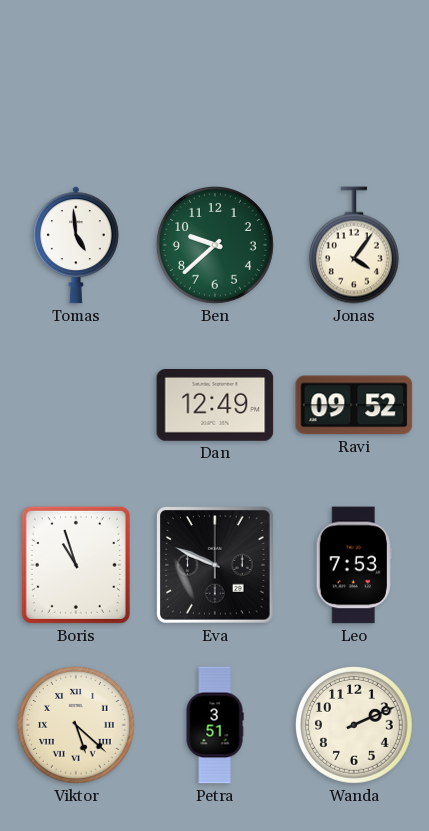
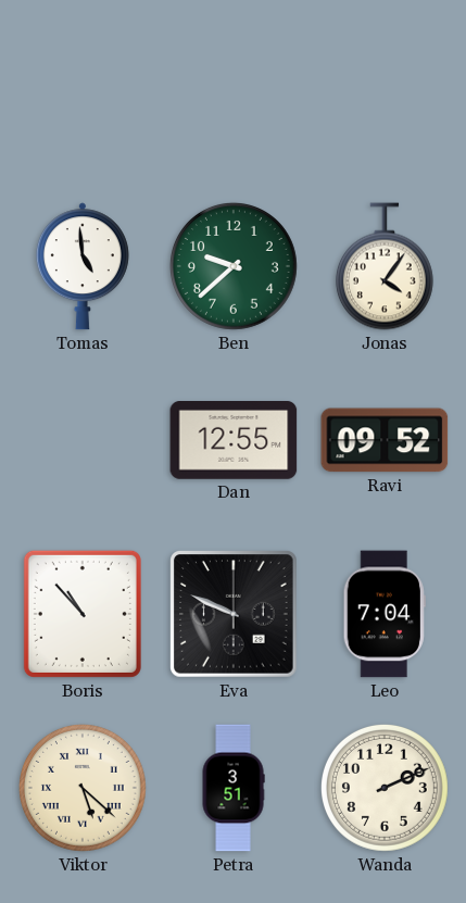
Dan: 12:49 -> 12:55 (234, 441)
Boris: 10:57 -> 10:53 (83, 614)
Leo: 7:53 -> 7:04 (385, 614)
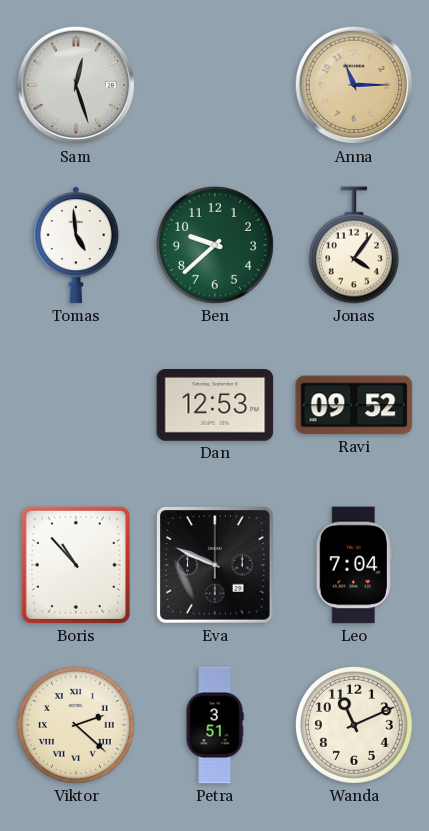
Sam: none -> 12:27 (76, 85)
Anna: none -> 11:15 (354, 85)
Dan: 12:55 -> 12:53 (215, 406)
Viktor: 5:22 -> 2:22 (76, 725)
Wanda: 2:11 -> 11:11 (354, 725)
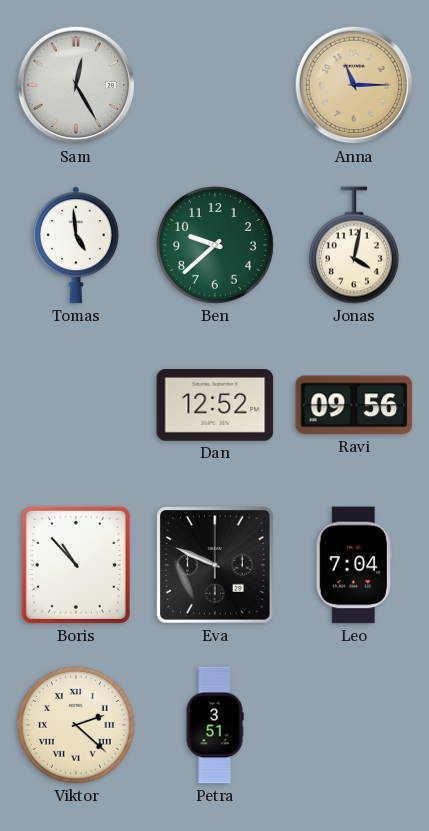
Sam: 12:27 -> 12:25 (76, 85)
Jonas: 4:06 -> 4:02 (354, 245)
Dan: 12:53 -> 12:52 (215, 406)
Ravi: 09:52 -> 09:56 (354, 405)
Wanda: 11:11 -> none (354, 725)
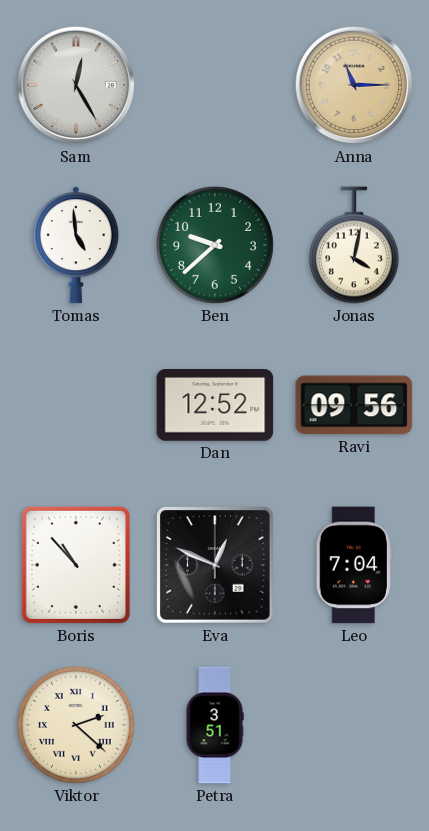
Eva: 9:49 -> 12:49 (215, 565)
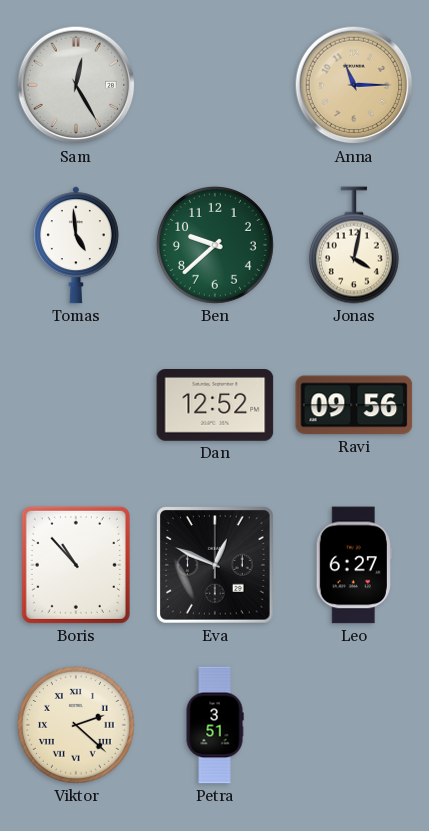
Leo: 7:04 -> 6:27 (354, 565)
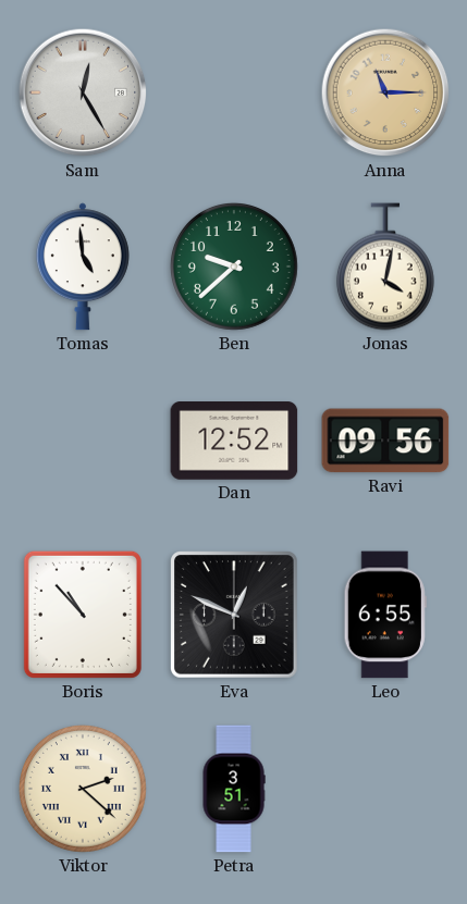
Leo: 6:27 -> 6:55 (385, 615)
